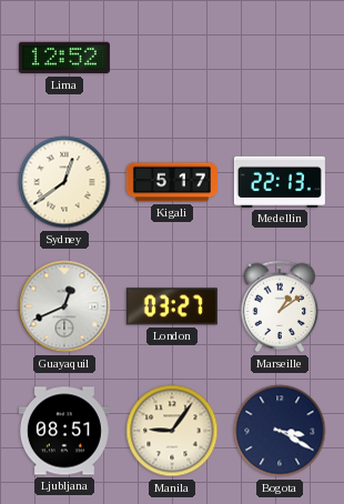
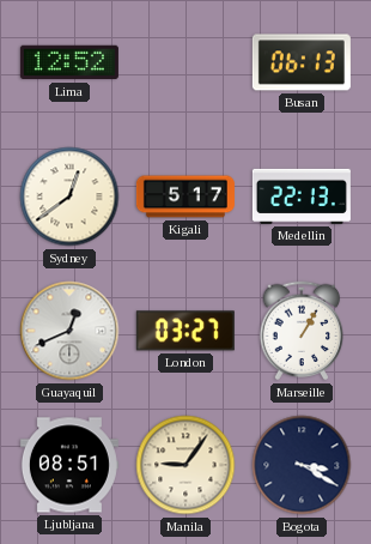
Busan: none -> 06:13 (302, 62)
Marseille: 1:09 -> 1:05 (302, 331)
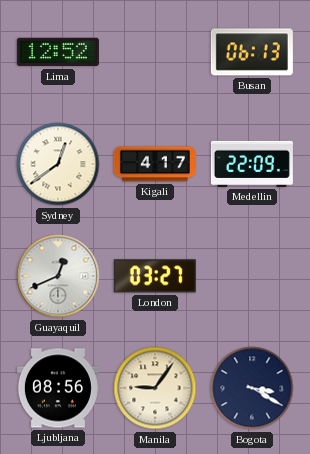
Kigali: 5:17 -> 4:17 (155, 164)
Medellin: 22:13 -> 22:09 (252, 164)
Marseille: 1:05 -> none (302, 331)
Ljubljana: 08:51 -> 08:56 (58, 388)
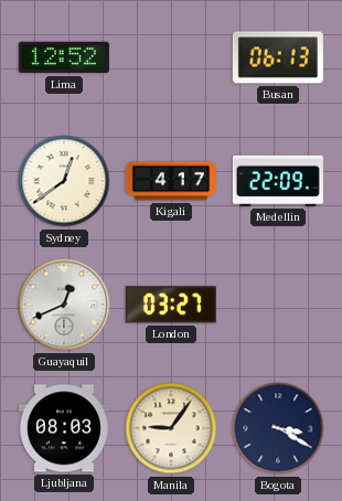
Ljubljana: 08:56 -> 08:03 (64, 428)
